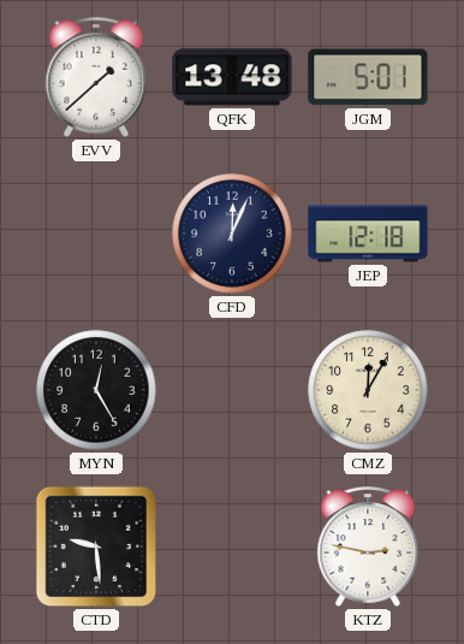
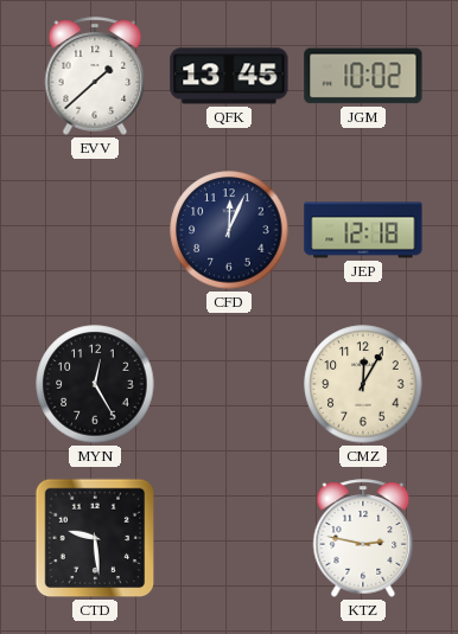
QFK: 13:48 -> 13:45 (229, 76)
JGM: 5:01 -> 10:02 (363, 76)
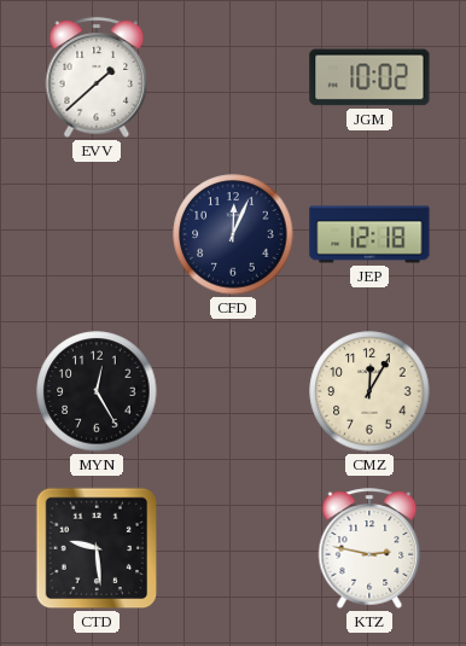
QFK: 13:45 -> none (229, 76)
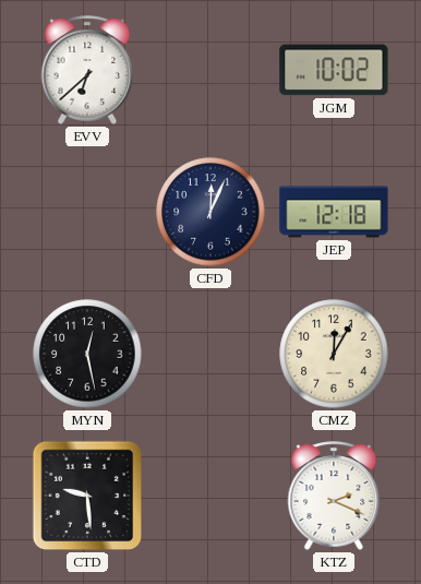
EVV: 1:38 -> 6:38 (87, 70)
MYN: 12:25 -> 12:28 (87, 354)
KTZ: 2:47 -> 2:19 (334, 496)
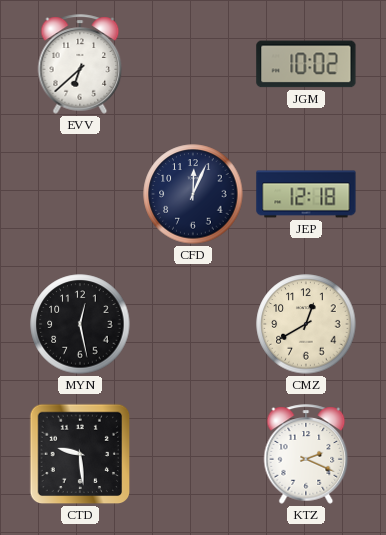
CMZ: 12:05 -> 12:40 (306, 324)
